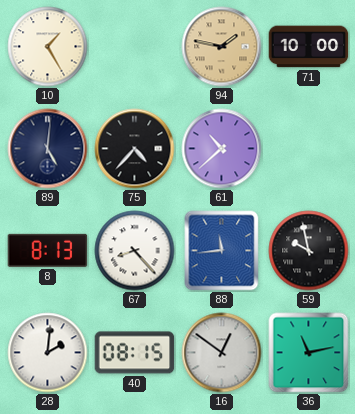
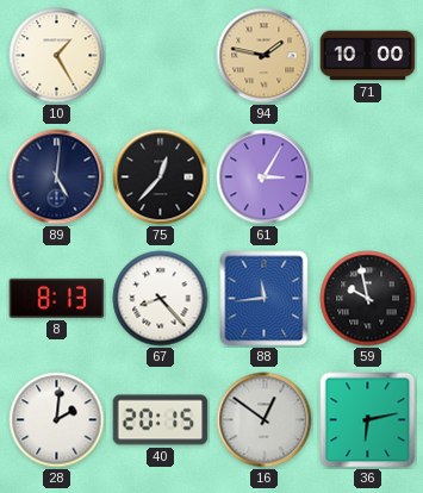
75: 4:37 -> 12:37 (161, 177)
61: 10:38 -> 3:05 (265, 177)
40: 08:15 -> 20:15 (161, 420)
36: 11:13 -> 6:13 (368, 420)
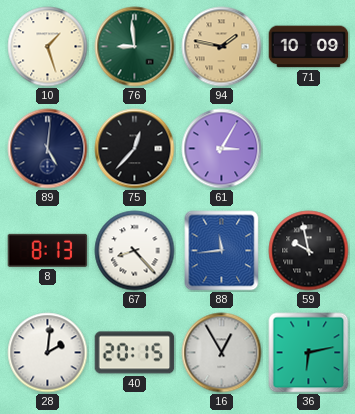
10: 1:25 -> 1:27 (48, 47)
76: none -> 8:59 (135, 47)
71: 10:00 -> 10:09 (309, 47)
16: 12:51 -> 12:55 (222, 353)
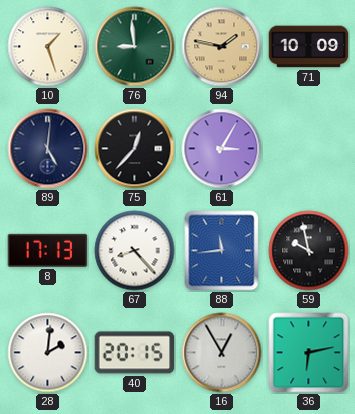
8: 8:13 -> 17:13 (48, 250)
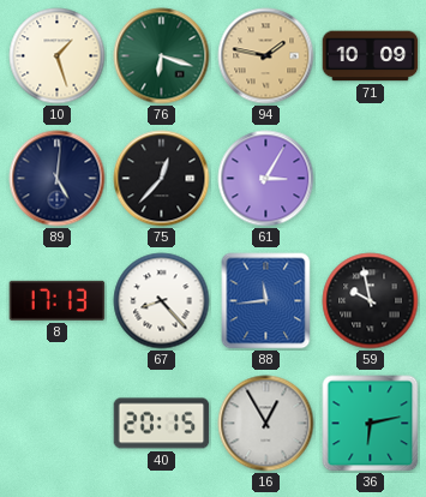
76: 8:59 -> 6:18 (162, 56)
28: 2:01 -> none (48, 353)
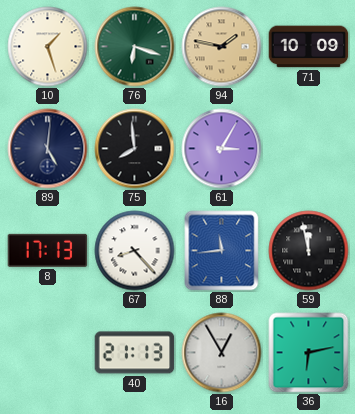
75: 12:37 -> 7:59 (135, 149)
59: 9:58 -> 11:58 (309, 251)
40: 20:15 -> 21:13 (135, 353)
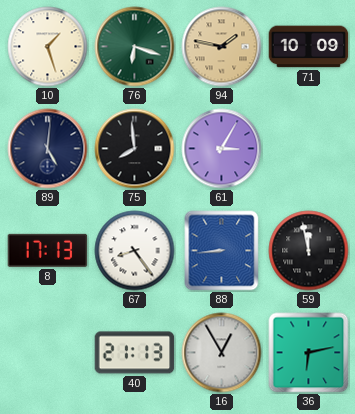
67: 8:23 -> 8:24 (135, 251)
88: 11:44 -> 8:44 (222, 251)
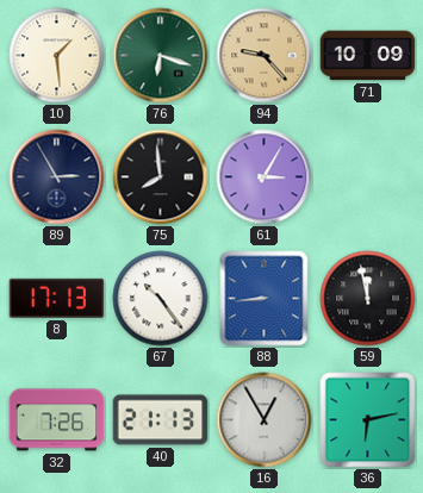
10: 1:27 -> 1:29 (57, 56)
94: 1:47 -> 9:23 (265, 56)
89: 5:01 -> 2:55 (57, 177)
67: 8:24 -> 10:24 (161, 299)
32: none -> 7:26 (57, 420)
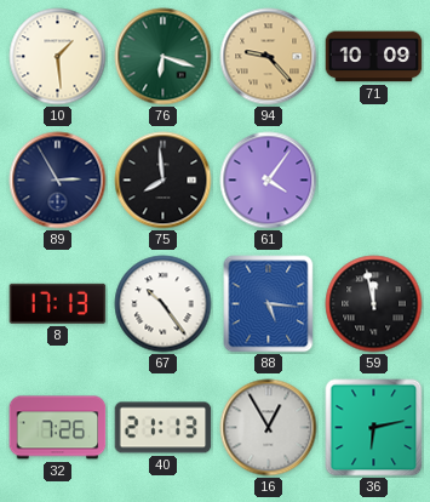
61: 3:05 -> 4:06 (269, 181)
88: 8:44 -> 5:16 (269, 304)
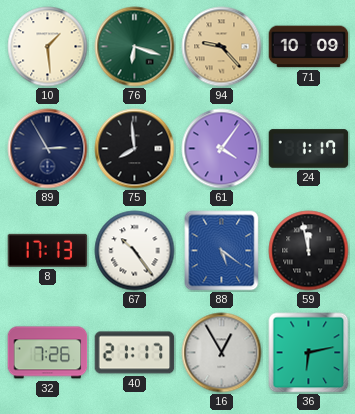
24: none -> 1:17 (309, 149)
88: 5:16 -> 5:21 (222, 251)
40: 21:13 -> 21:17 (135, 353)
